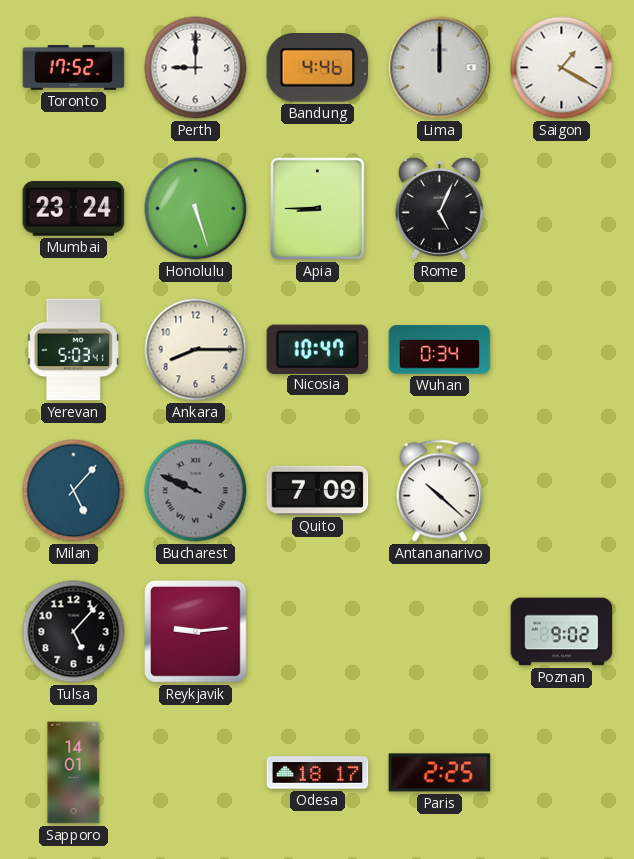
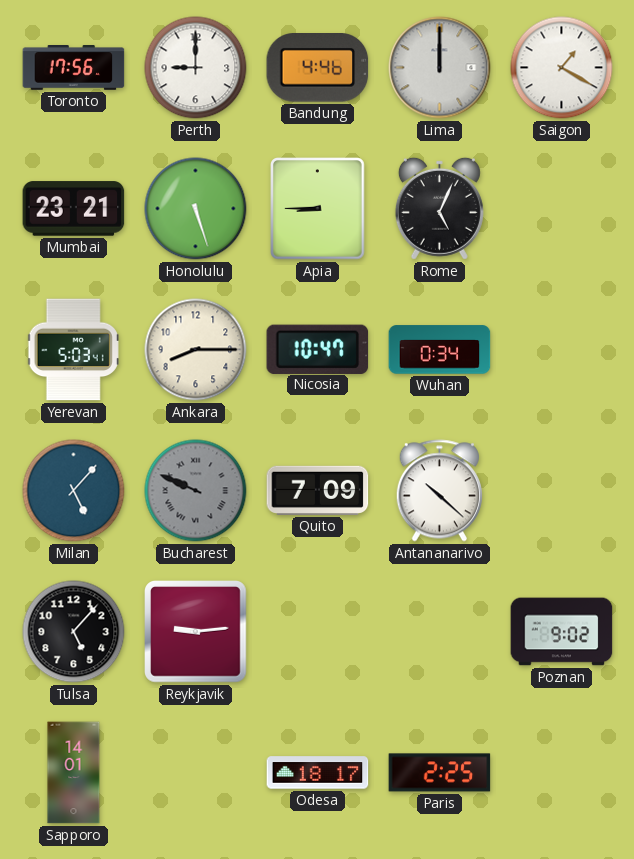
Toronto: 17:52 -> 17:56 (74, 68)
Mumbai: 23:24 -> 23:21 (74, 209)
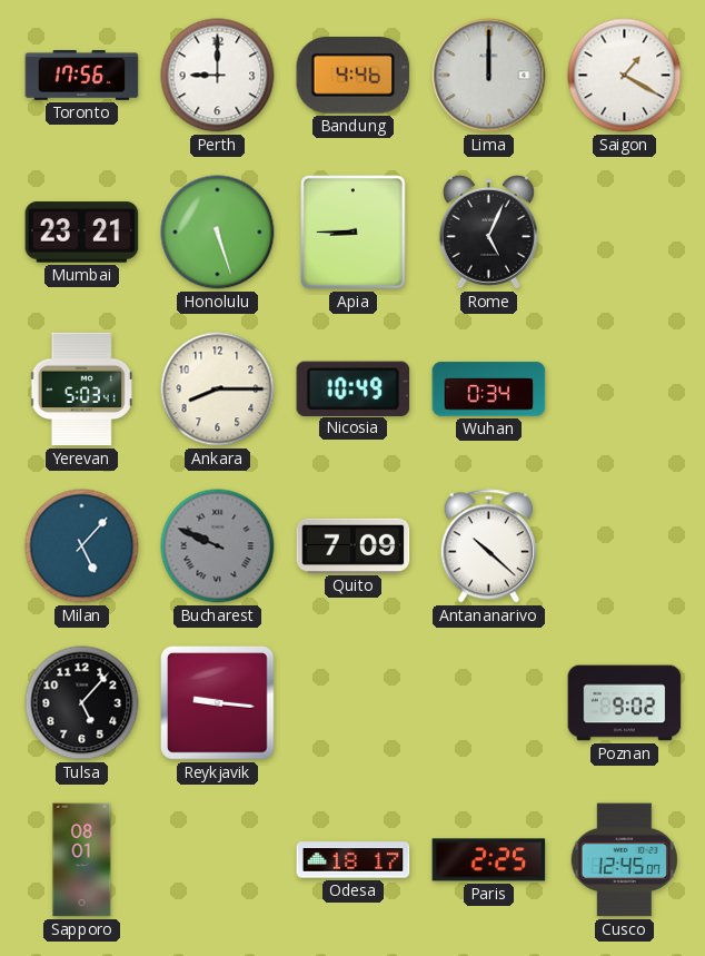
Nicosia: 10:47 -> 10:49 (354, 388)
Reykjavik: 9:14 -> 9:16 (218, 703)
Sapporo: 14:01 -> 08:01 (82, 860)
Cusco: none -> 12:45 (624, 860)
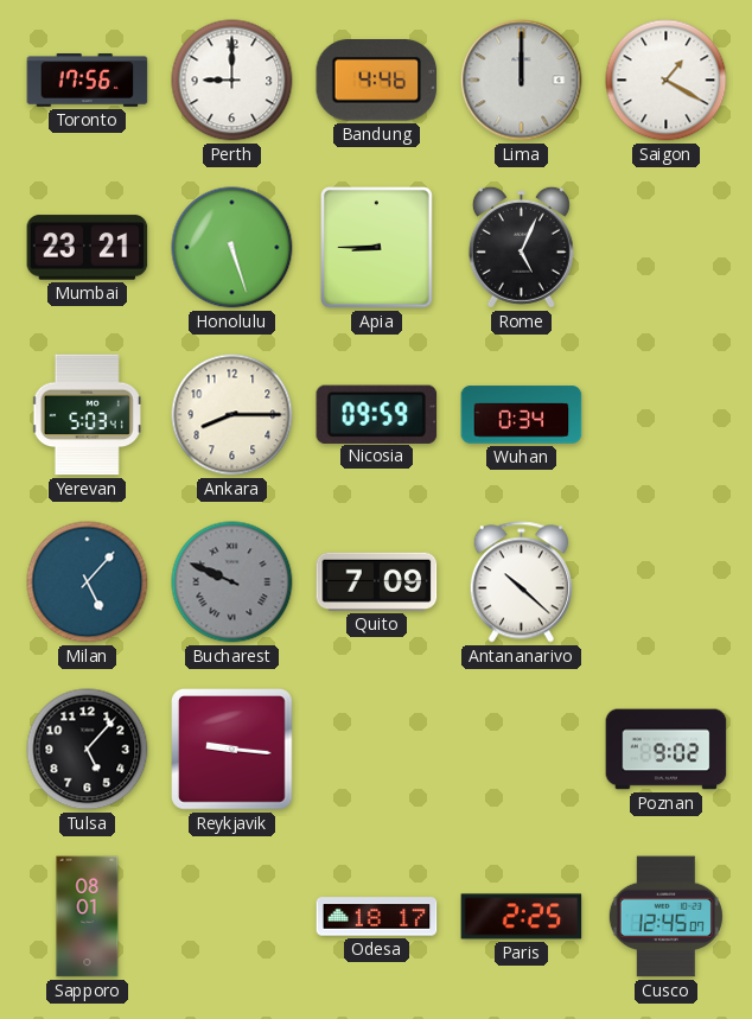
Nicosia: 10:49 -> 09:59 (377, 414)
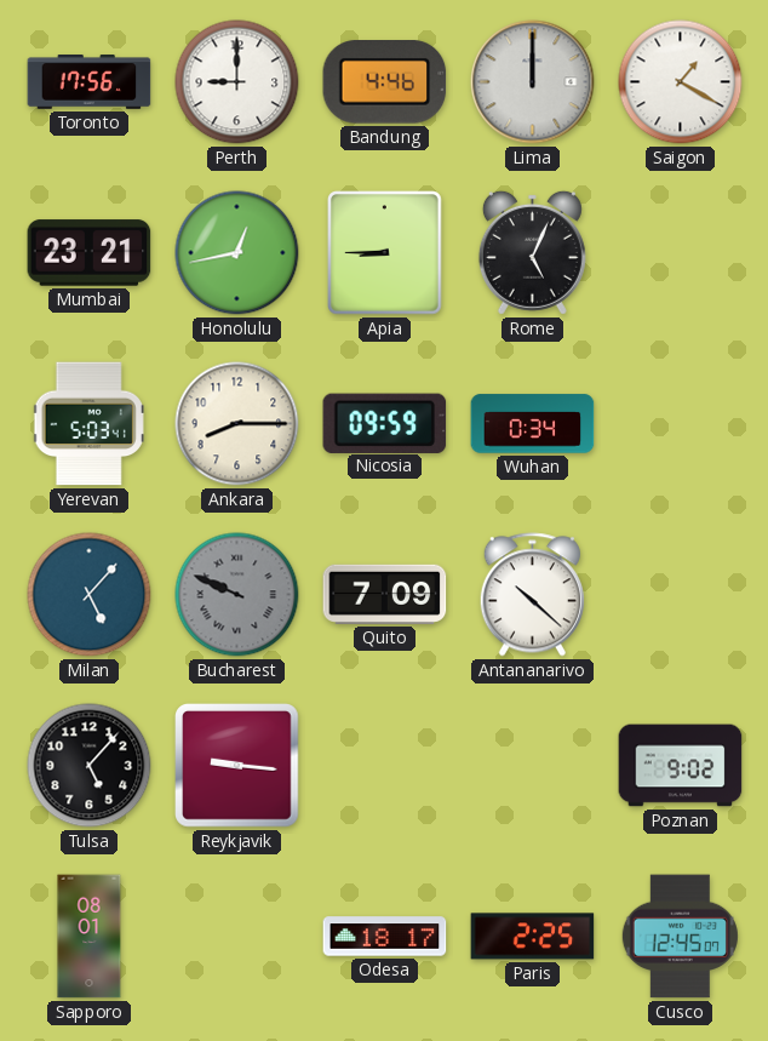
Honolulu: 5:27 -> 12:43 (237, 253)
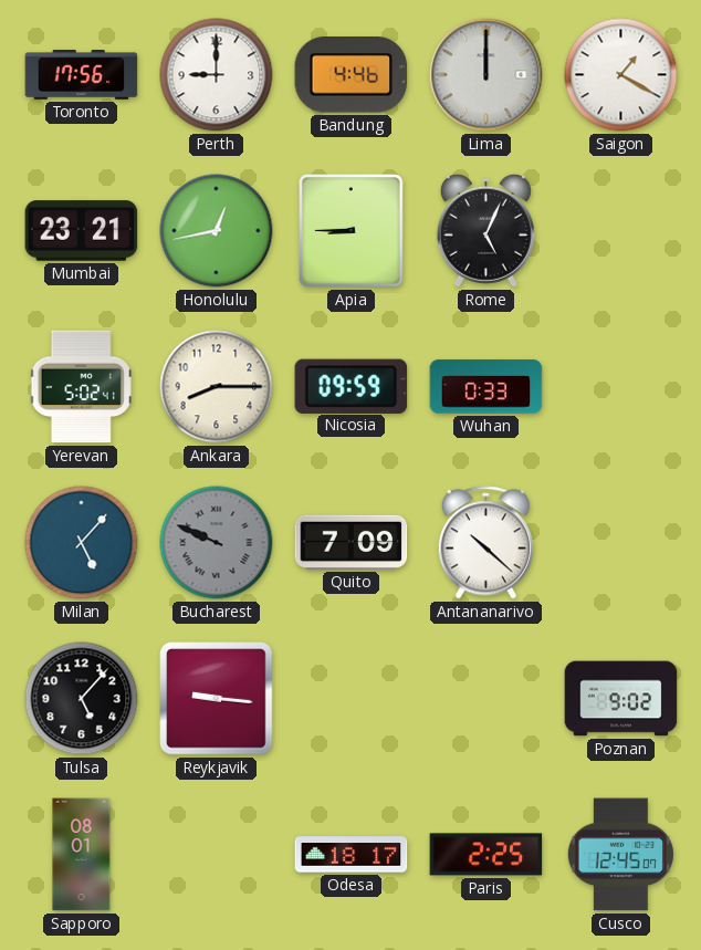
Yerevan: 5:03 -> 5:02 (82, 387)
Wuhan: 0:34 -> 0:33 (486, 387)
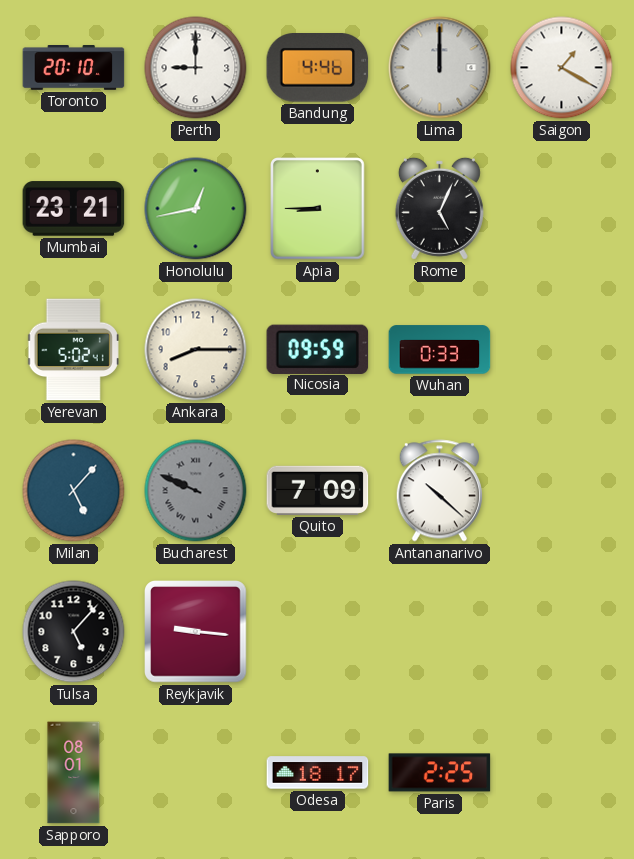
Toronto: 17:56 -> 20:10 (74, 68)
Poznan: 9:02 -> none (621, 699)
Cusco: 12:45 -> none (620, 855)
